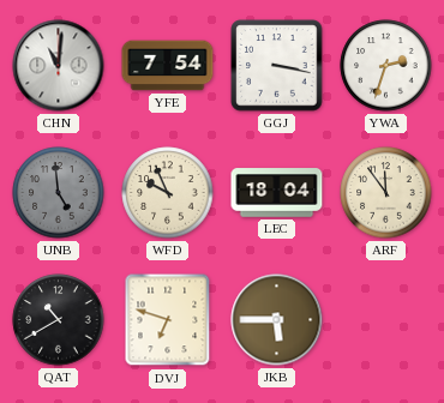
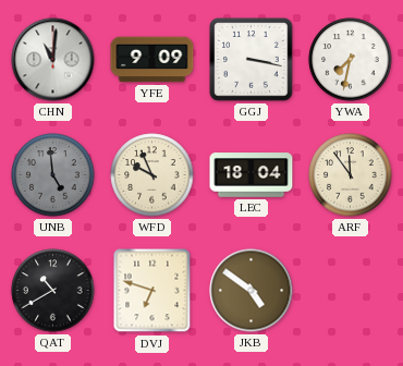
YFE: 7:54 -> 9:09 (152, 60)
YWA: 2:33 -> 7:32 (351, 60)
JKB: 5:45 -> 4:51 (252, 291)
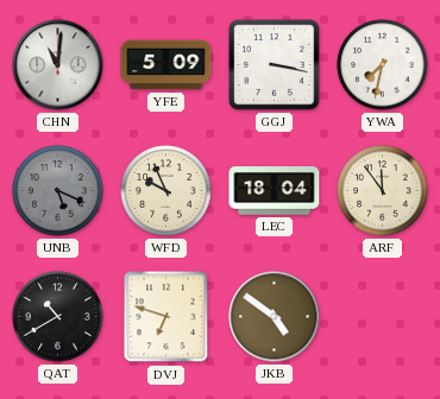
YFE: 9:09 -> 5:09 (166, 65)
UNB: 4:59 -> 5:19 (58, 191)
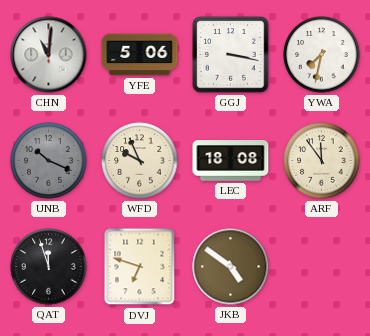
YFE: 5:09 -> 5:06 (140, 55)
UNB: 5:19 -> 10:19 (49, 161)
LEC: 18:04 -> 18:08 (231, 161)
QAT: 10:40 -> 11:57 (49, 267)
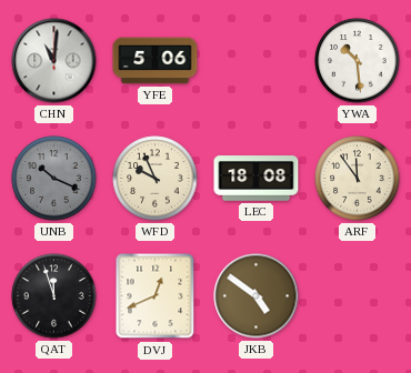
GGJ: 3:17 -> none (231, 55)
YWA: 7:32 -> 10:29 (358, 61)
DVJ: 6:48 -> 12:41 (156, 296)
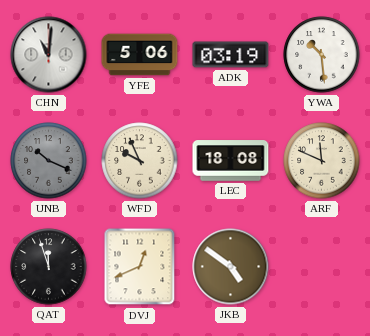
ADK: none -> 03:19 (231, 55)
ARF: 11:54 -> 11:49 (322, 161)
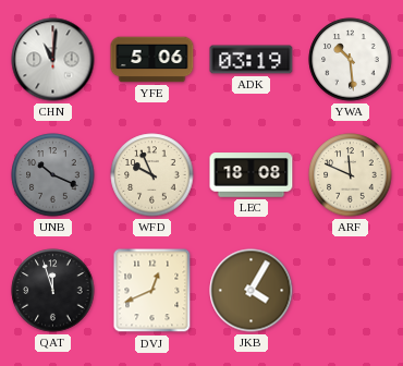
JKB: 4:51 -> 4:05 (252, 291)
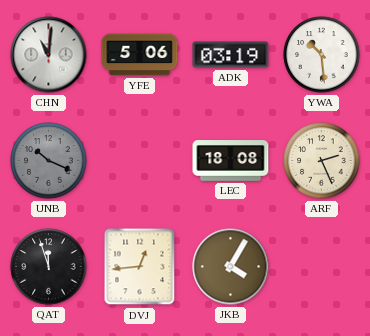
WFD: 9:56 -> none (152, 175)
ARF: 11:49 -> 2:26 (322, 161)
DVJ: 12:41 -> 12:44 (140, 267)
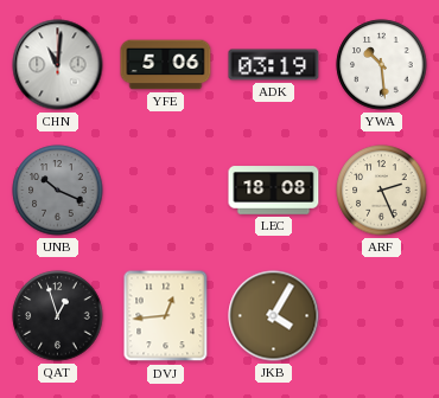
QAT: 11:57 -> 12:57 (58, 316)
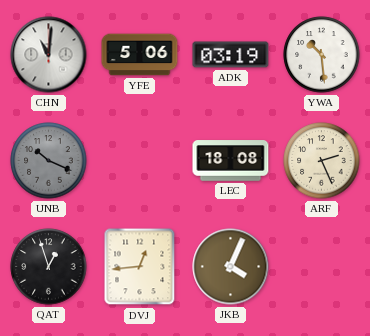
JKB: 4:05 -> 4:04 (231, 267)
